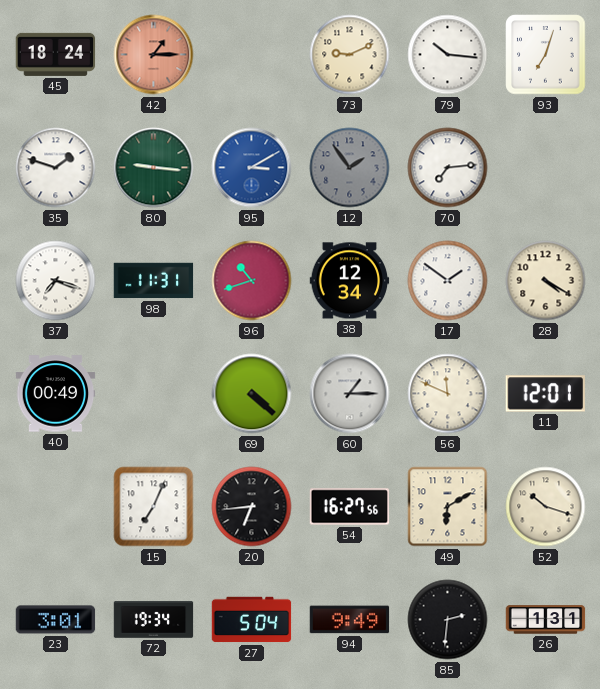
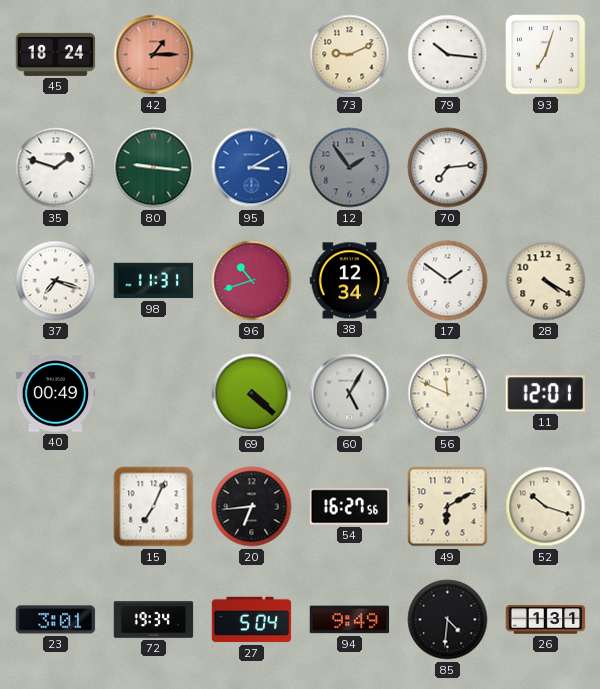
60: 1:15 -> 5:05 (350, 394)
85: 2:31 -> 4:31 (448, 620)
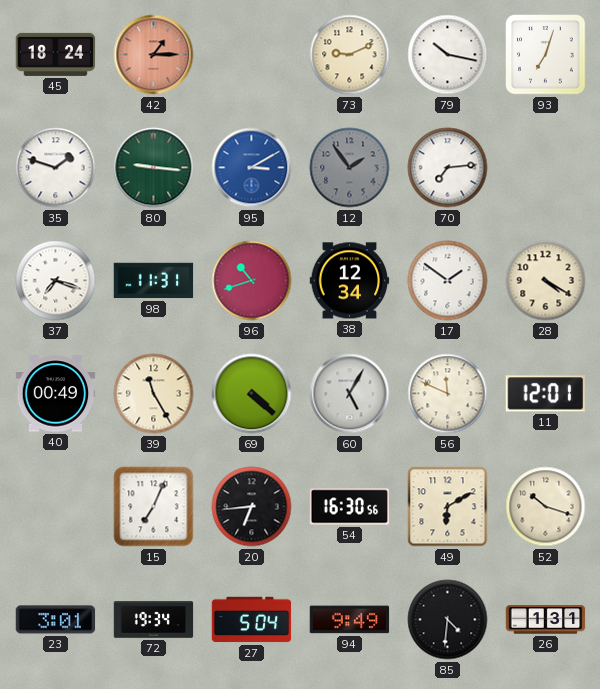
79: 10:16 -> 10:17 (448, 55)
39: none -> 11:25 (154, 394)
54: 16:27 -> 16:30 (350, 507)
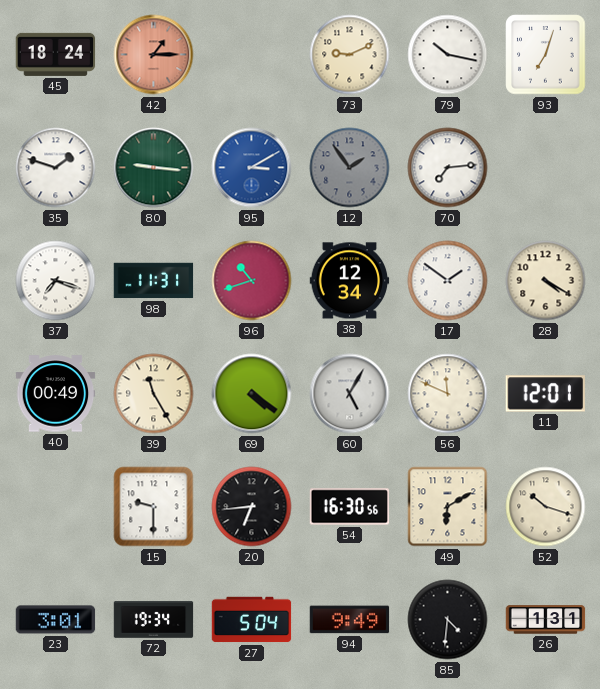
69: 4:22 -> 4:21 (252, 394)
15: 7:04 -> 9:30 (154, 507)
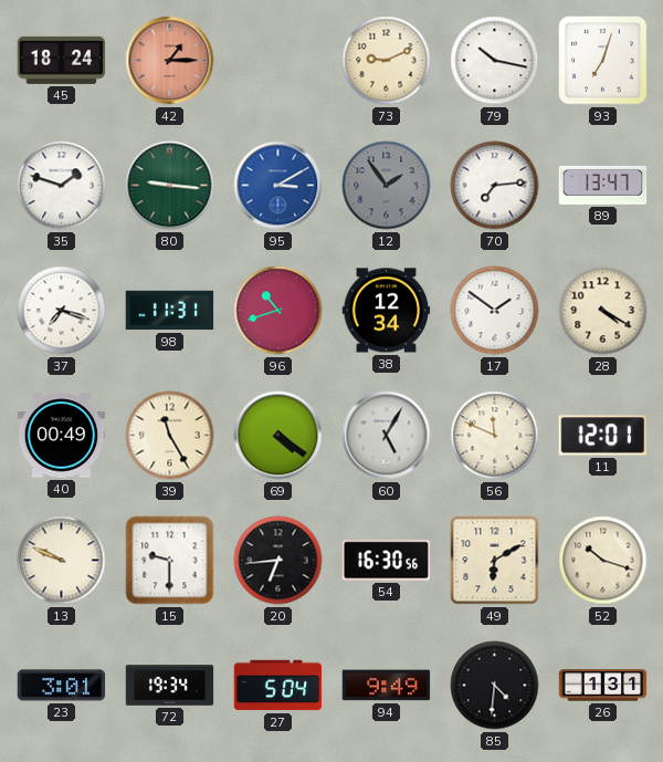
89: none -> 13:47 (603, 185)
13: none -> 9:49 (62, 561)
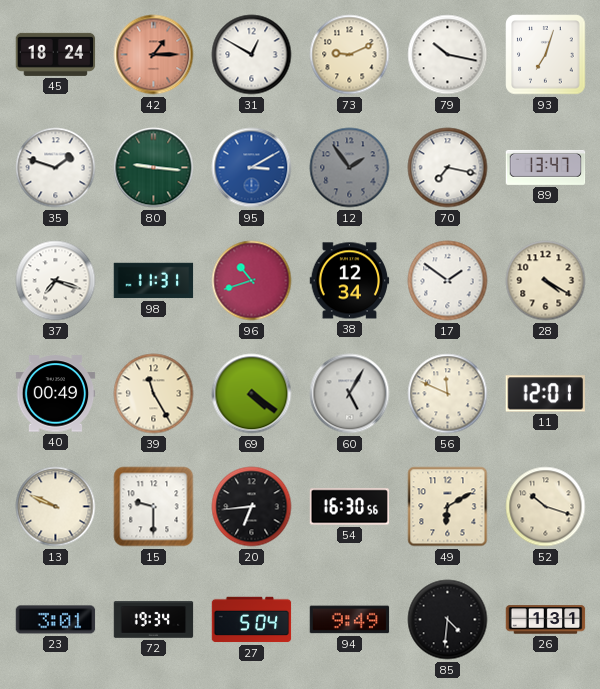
31: none -> 12:50 (252, 55)
70: 7:14 -> 7:17 (448, 168)
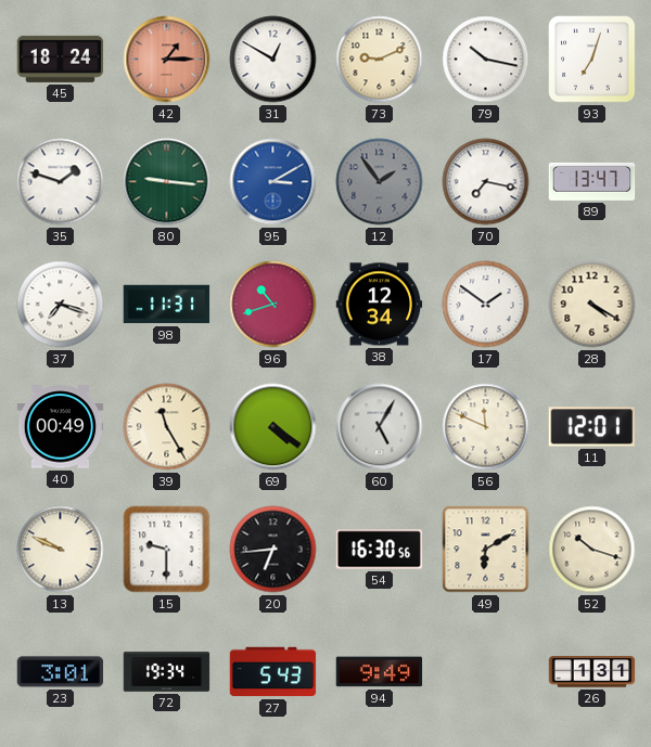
27: 5:04 -> 5:43 (273, 672)
85: 4:31 -> none (448, 620)
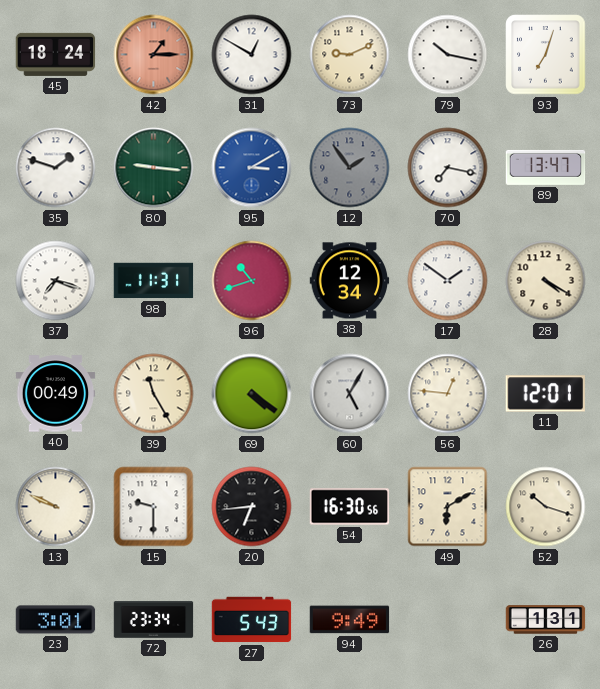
56: 11:49 -> 12:46 (448, 394)
72: 19:34 -> 23:34 (154, 620)
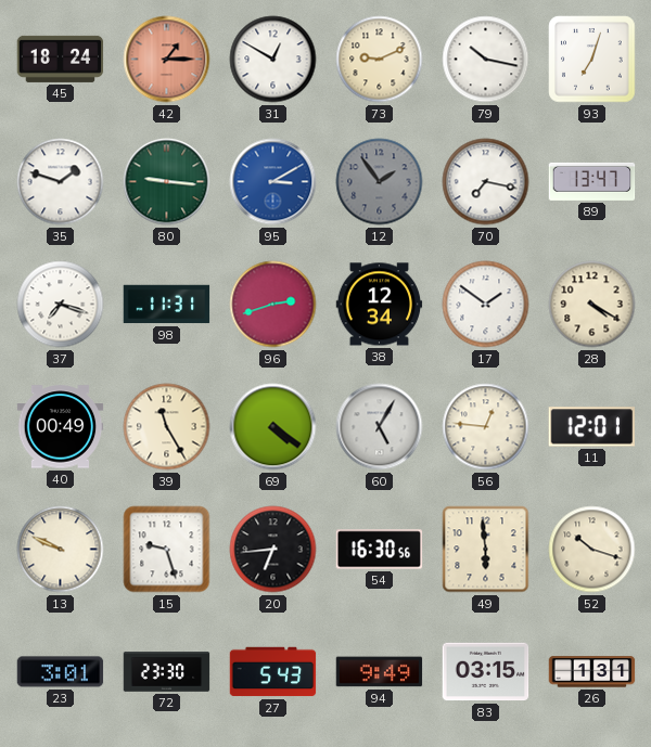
96: 10:42 -> 2:42 (273, 305)
15: 9:30 -> 9:27 (167, 550)
49: 6:10 -> 5:59 (486, 550)
72: 23:34 -> 23:30 (167, 672)
83: none -> 03:15 (486, 672)
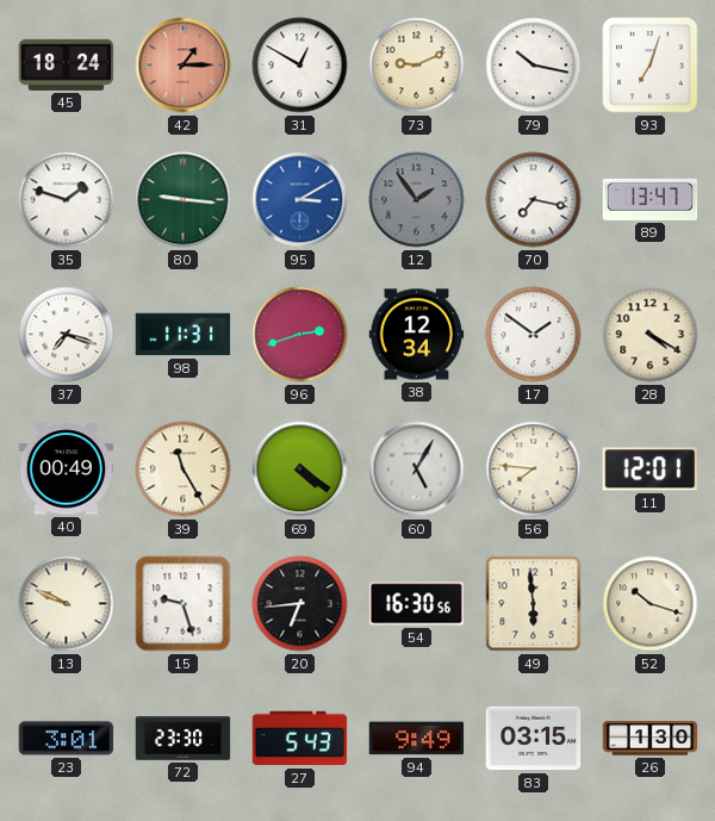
56: 12:46 -> 7:46 (534, 469)
26: 1:31 -> 1:30 (651, 739)
